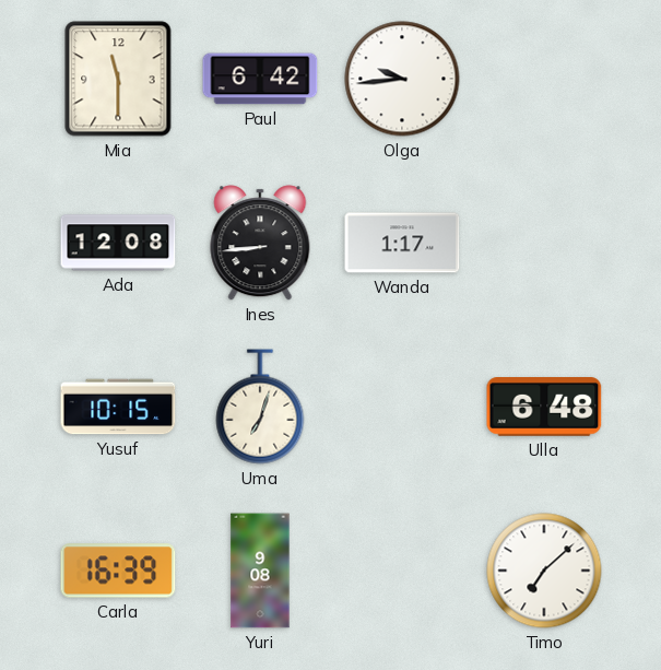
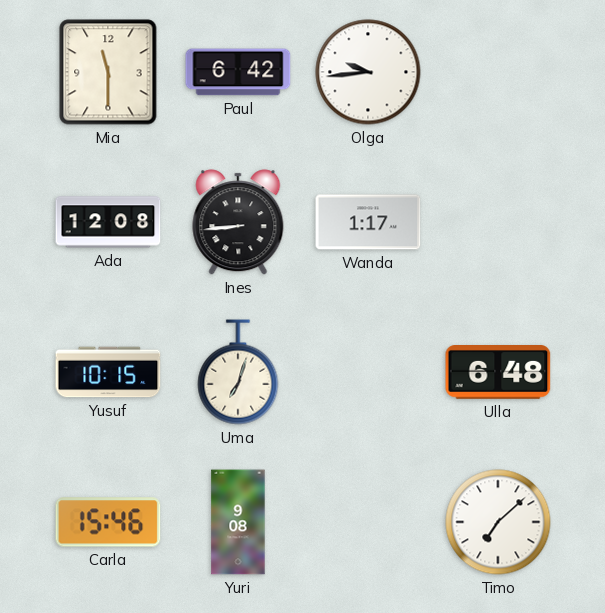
Carla: 16:39 -> 15:46 (108, 522)
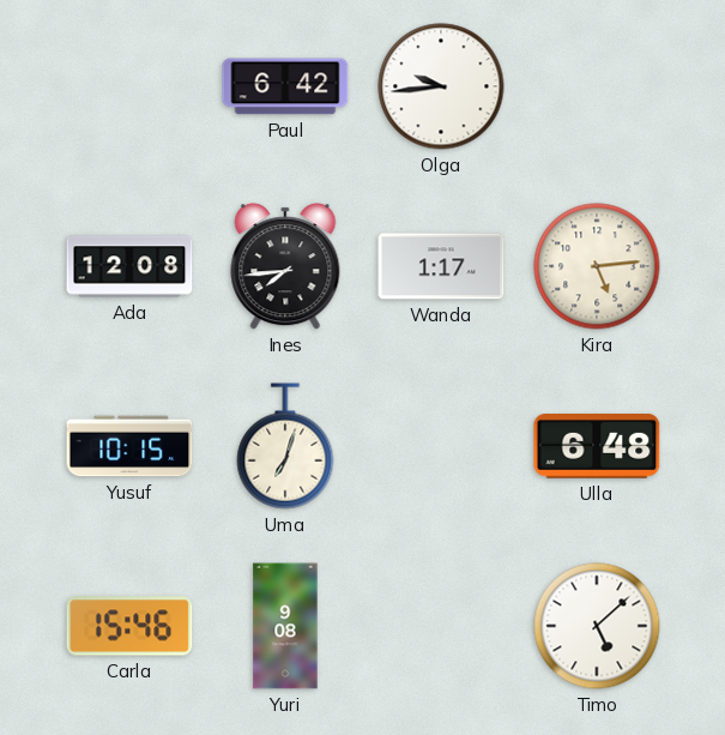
Mia: 11:30 -> none (108, 72)
Ines: 8:44 -> 7:44 (285, 266)
Kira: none -> 5:14 (597, 266)
Timo: 7:08 -> 5:08 (597, 626)
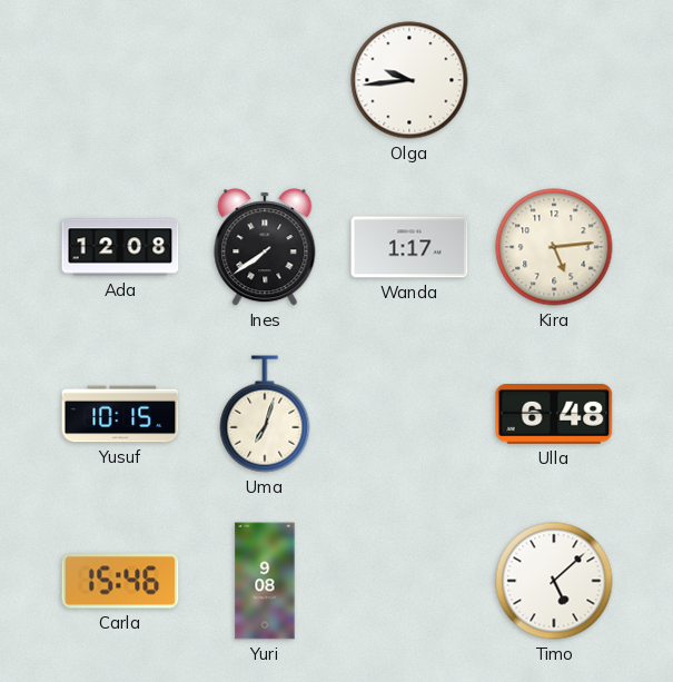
Paul: 6:42 -> none (285, 86)
Ines: 7:44 -> 7:39 (265, 247)
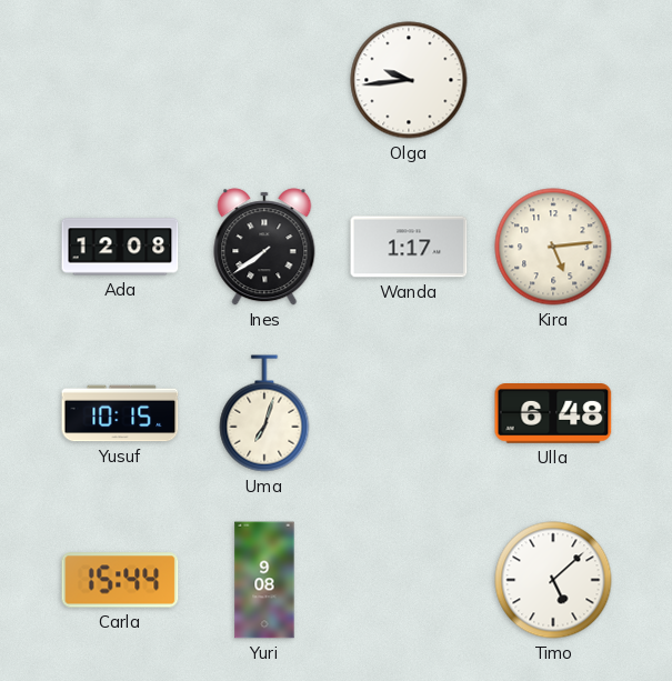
Carla: 15:46 -> 15:44 (120, 580)
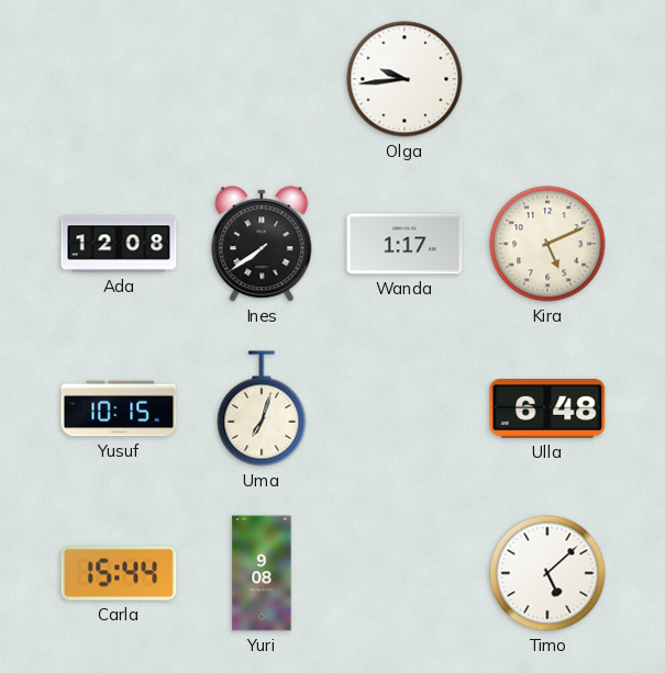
Kira: 5:14 -> 5:11 (547, 244)
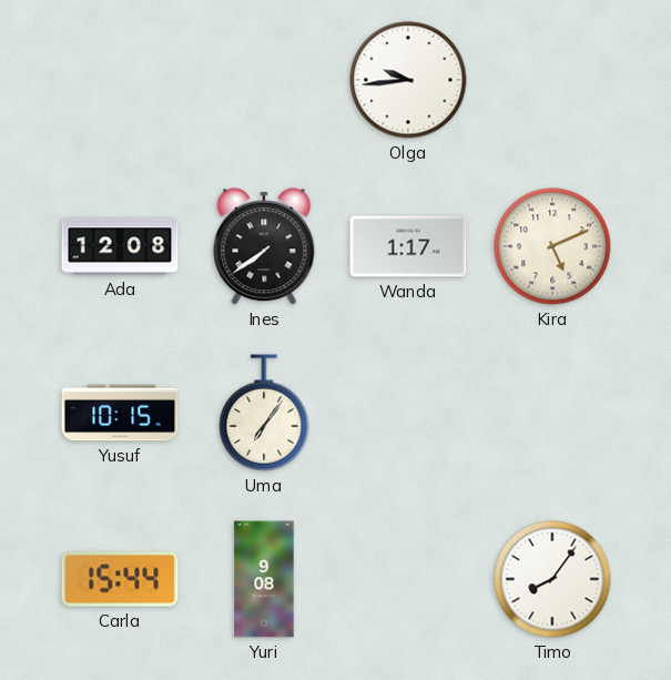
Uma: 7:03 -> 7:06 (264, 413)
Ulla: 6:48 -> none (547, 410)
Timo: 5:08 -> 8:06 (552, 579)
